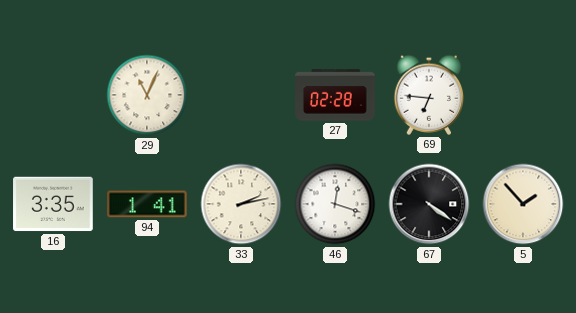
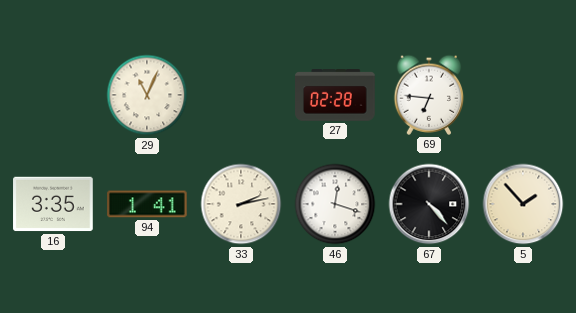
67: 4:21 -> 4:23 (429, 204)
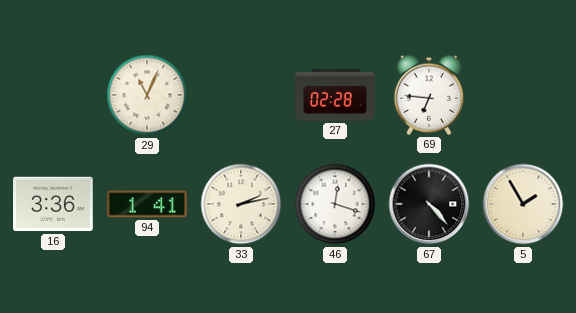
16: 3:35 -> 3:36 (53, 204)
5: 1:53 -> 1:55 (523, 204)
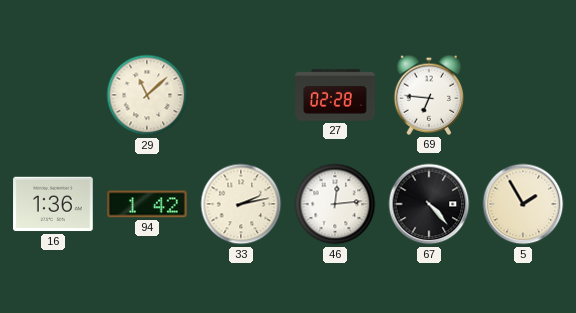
29: 11:04 -> 11:08 (147, 95)
16: 3:36 -> 1:36 (53, 204)
94: 1:41 -> 1:42 (147, 204)
46: 12:18 -> 12:14 (335, 204)
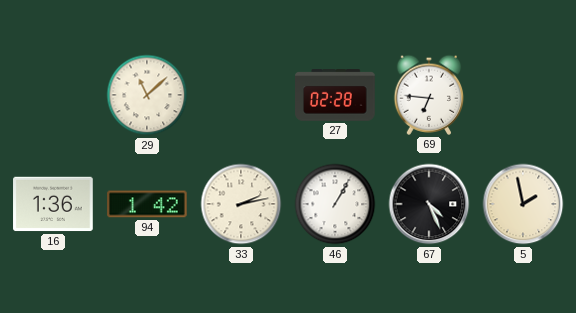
46: 12:14 -> 1:05 (335, 204)
67: 4:23 -> 4:26 (429, 204)
5: 1:55 -> 1:58 (523, 204)
